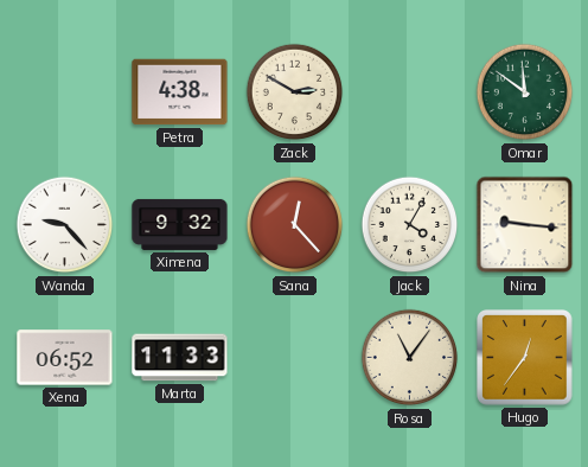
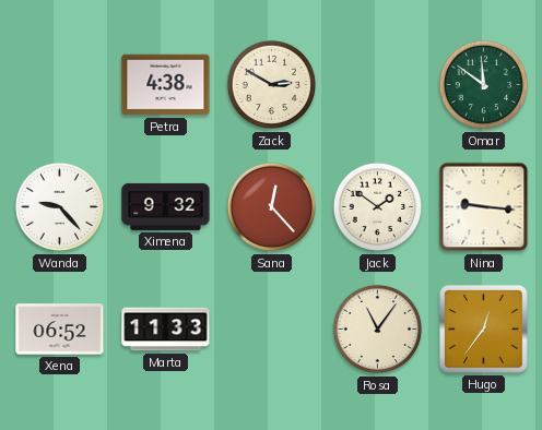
Jack: 4:05 -> 1:51 (378, 207)
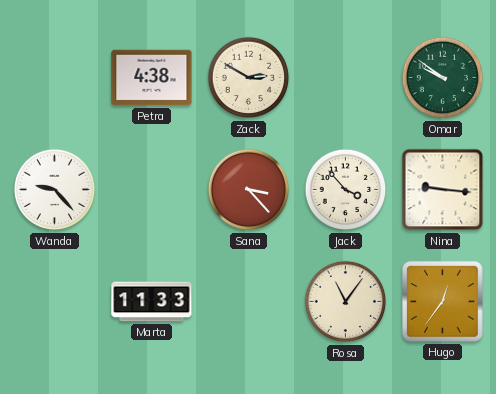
Omar: 11:51 -> 9:51 (443, 78)
Ximena: 9:32 -> none (166, 206)
Sana: 12:23 -> 3:23 (249, 190)
Jack: 1:51 -> 3:53 (346, 190)
Xena: 06:52 -> none (60, 330)
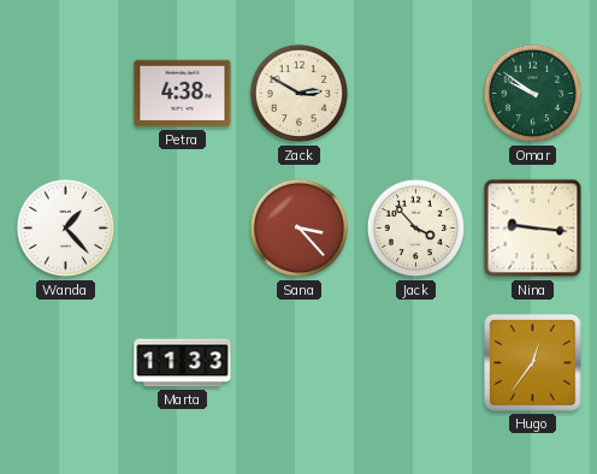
Wanda: 9:23 -> 1:23 (66, 229)
Rosa: 11:06 -> none (346, 302)
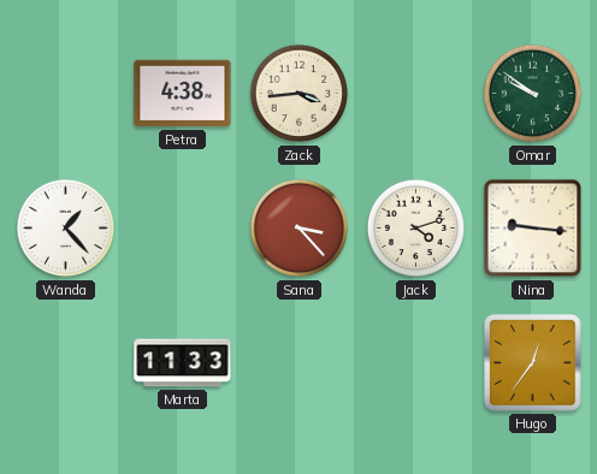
Zack: 2:50 -> 3:44 (300, 94)
Jack: 3:53 -> 4:12 (416, 229)
